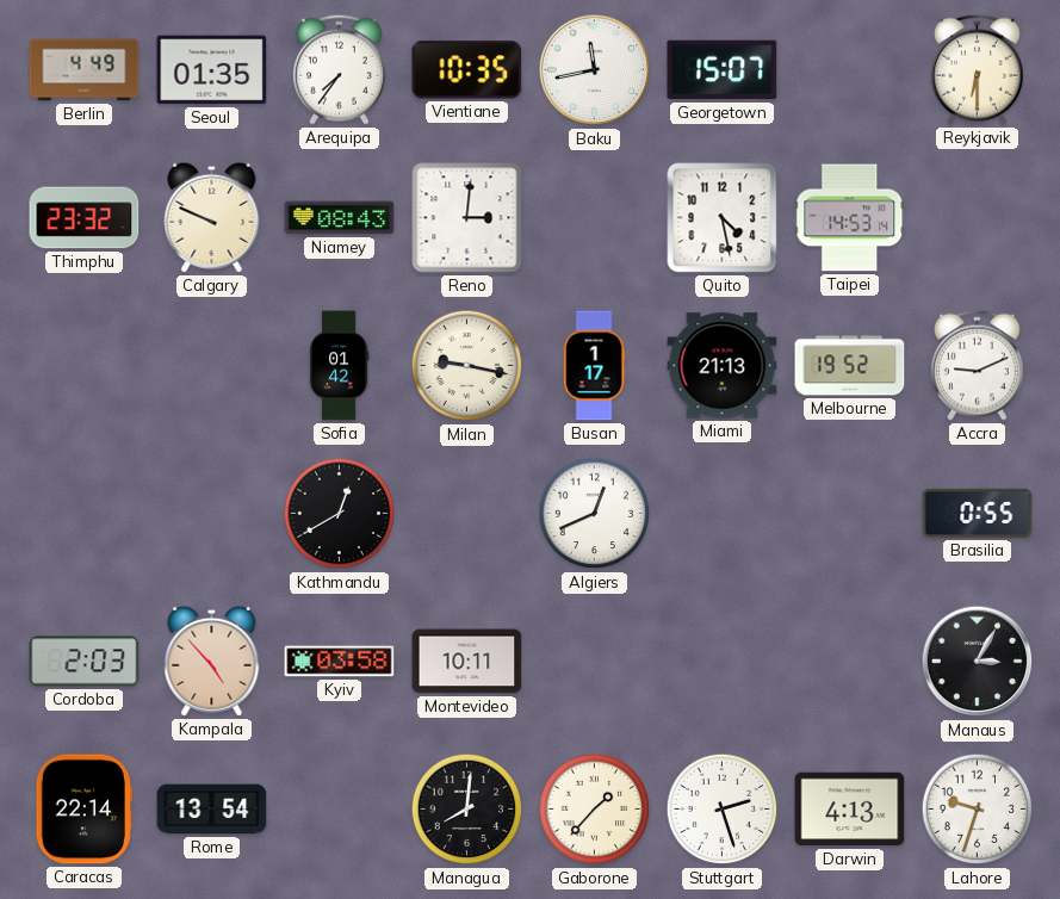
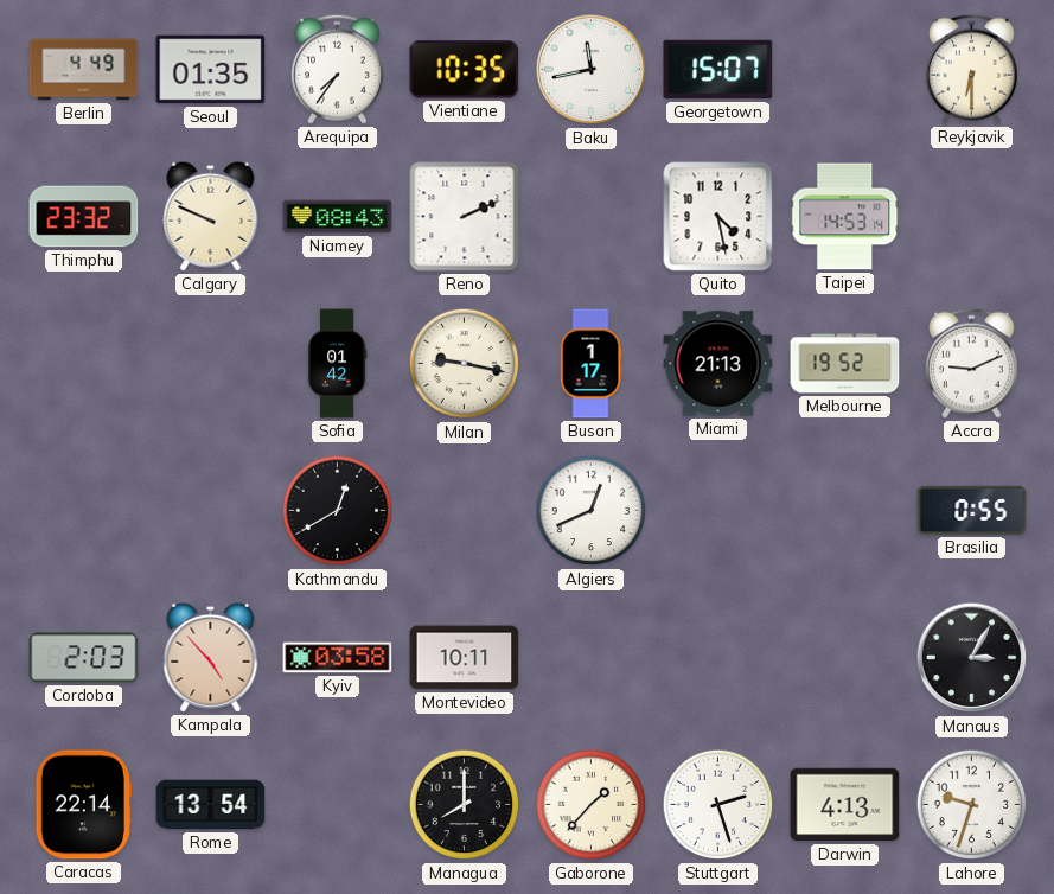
Reno: 3:01 -> 2:11 (465, 217)
Managua: 8:01 -> 8:00 (465, 805)
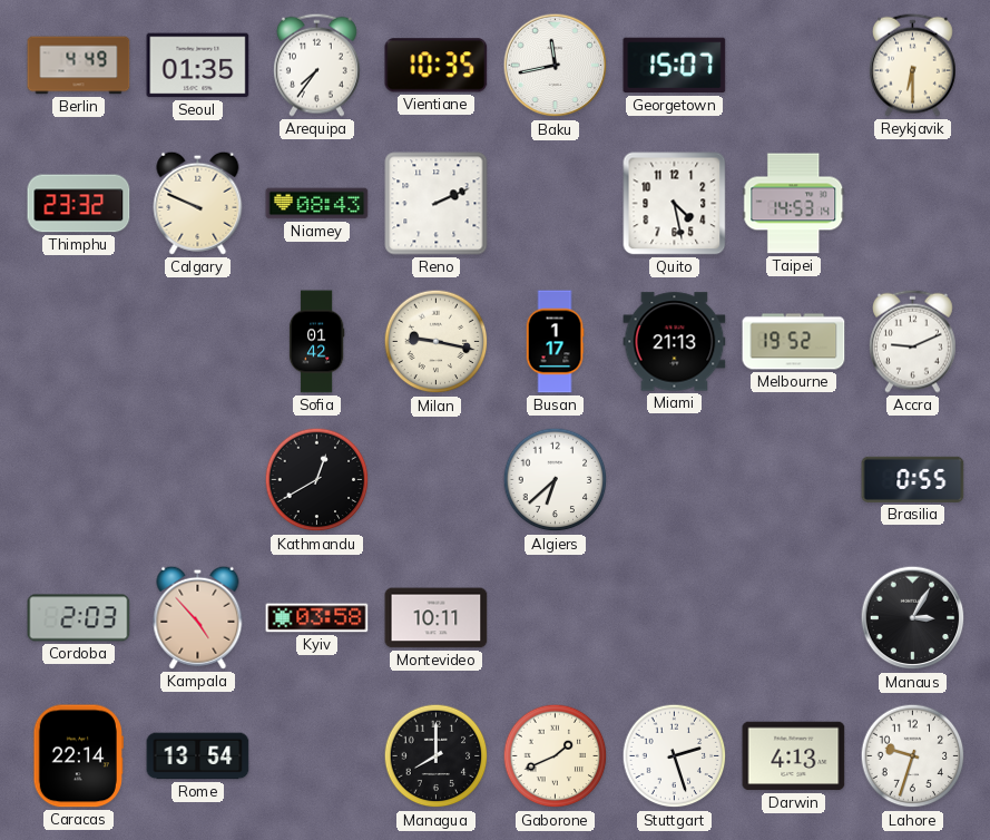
Algiers: 12:41 -> 6:38 (556, 480)
Gaborone: 1:37 -> 1:41 (556, 756)
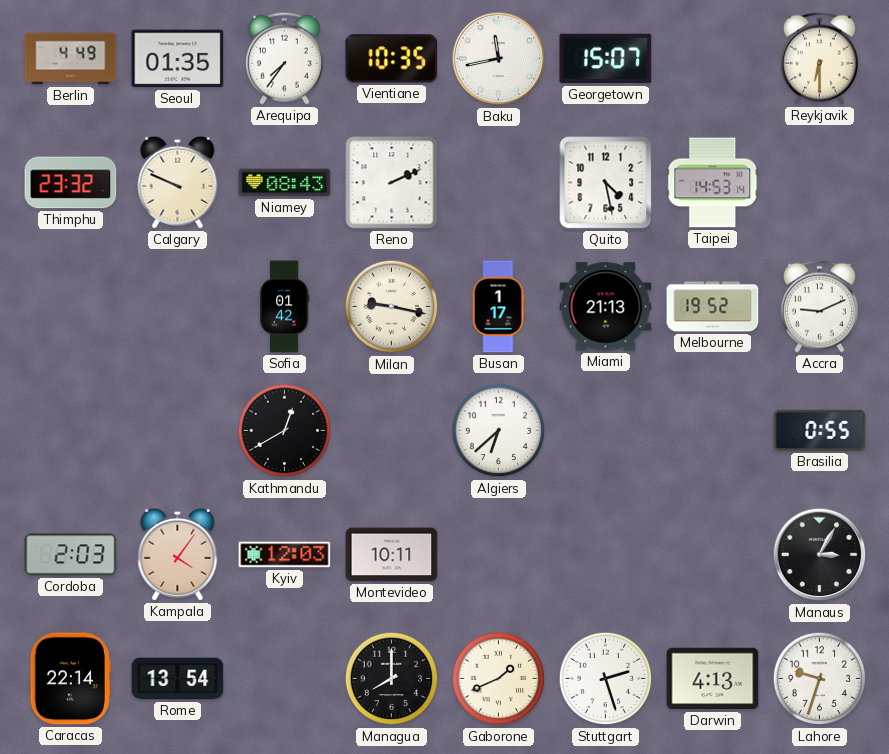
Kampala: 4:53 -> 4:06 (178, 554)
Kyiv: 03:58 -> 12:03 (285, 555)
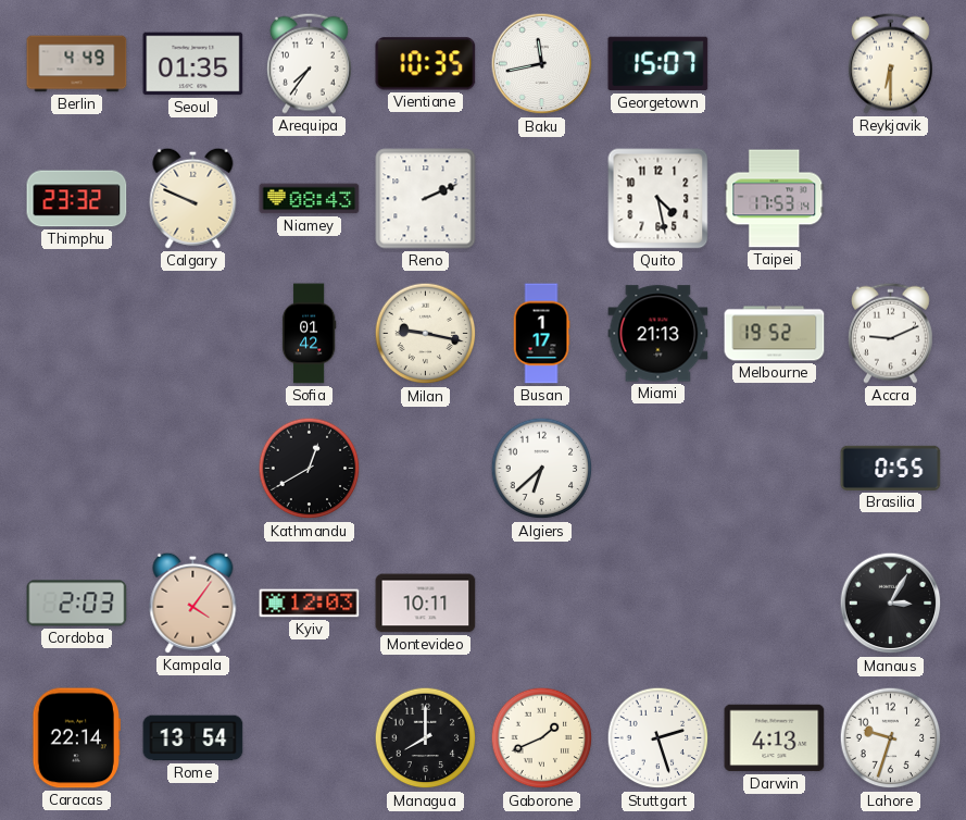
Taipei: 14:53 -> 17:53 (775, 199)
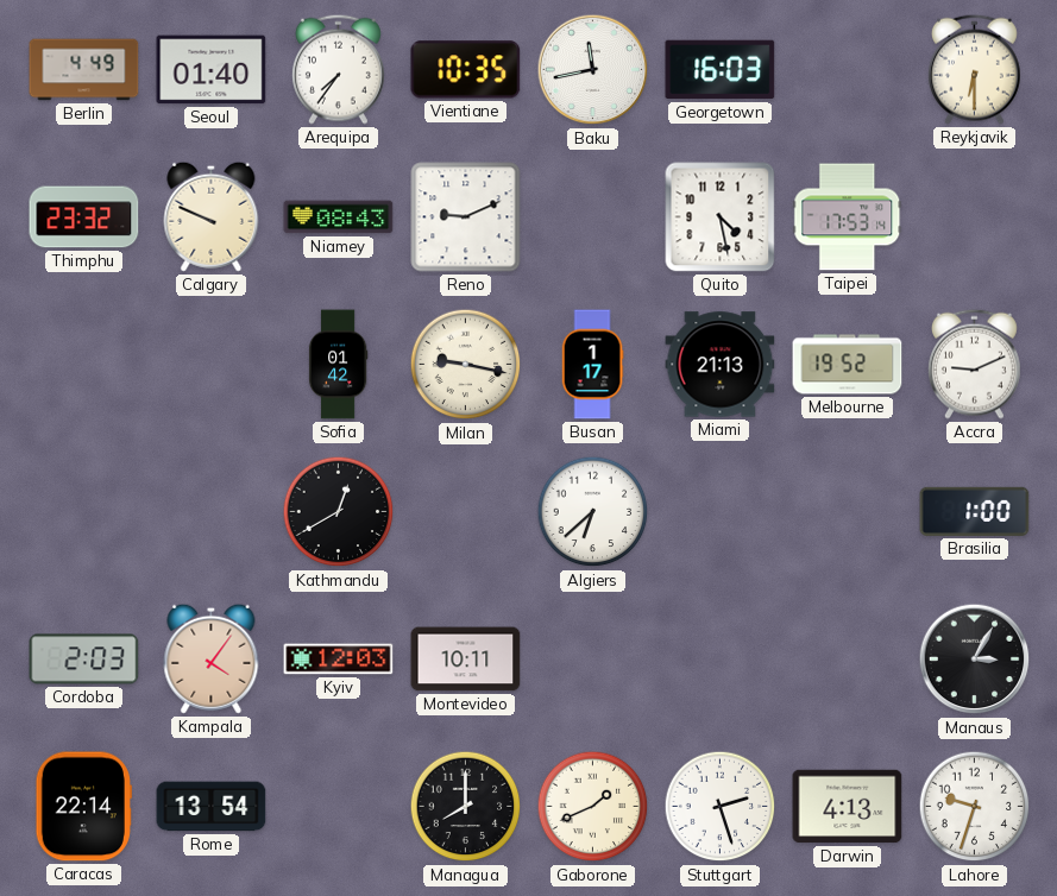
Seoul: 01:35 -> 01:40 (212, 70)
Georgetown: 15:07 -> 16:03 (721, 70)
Reno: 2:11 -> 9:11 (466, 217)
Brasilia: 0:55 -> 1:00 (975, 511)
